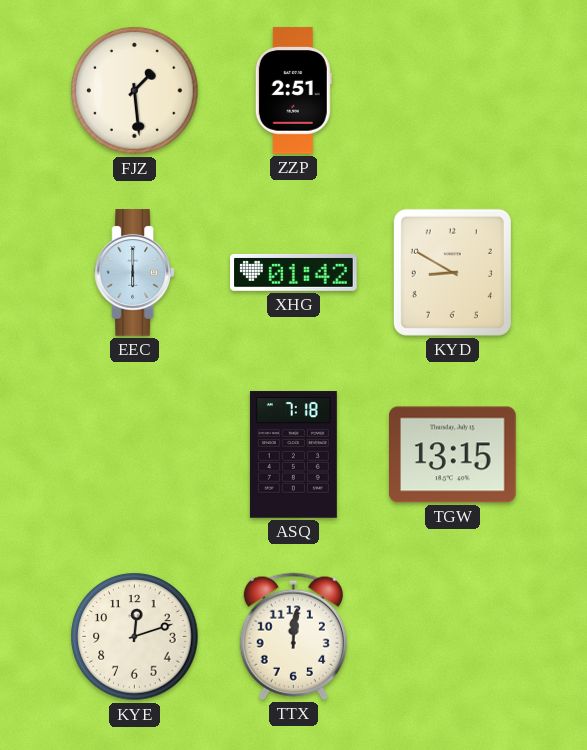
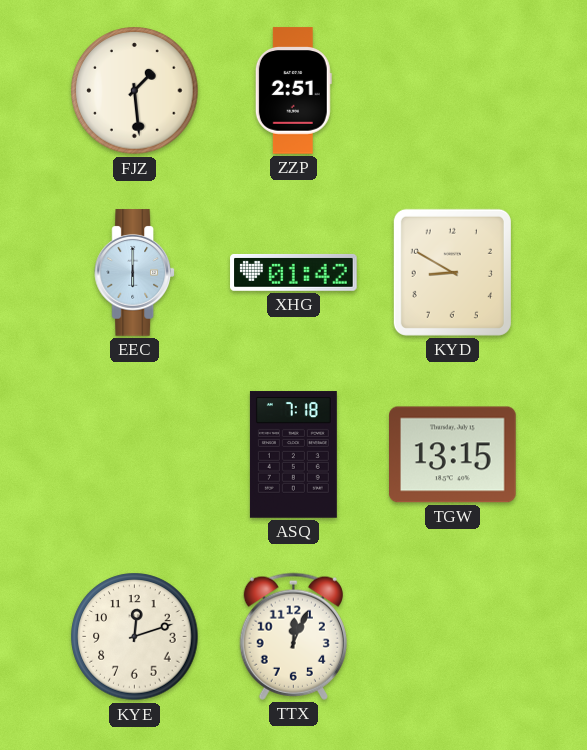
TTX: 12:01 -> 12:04 (293, 636)
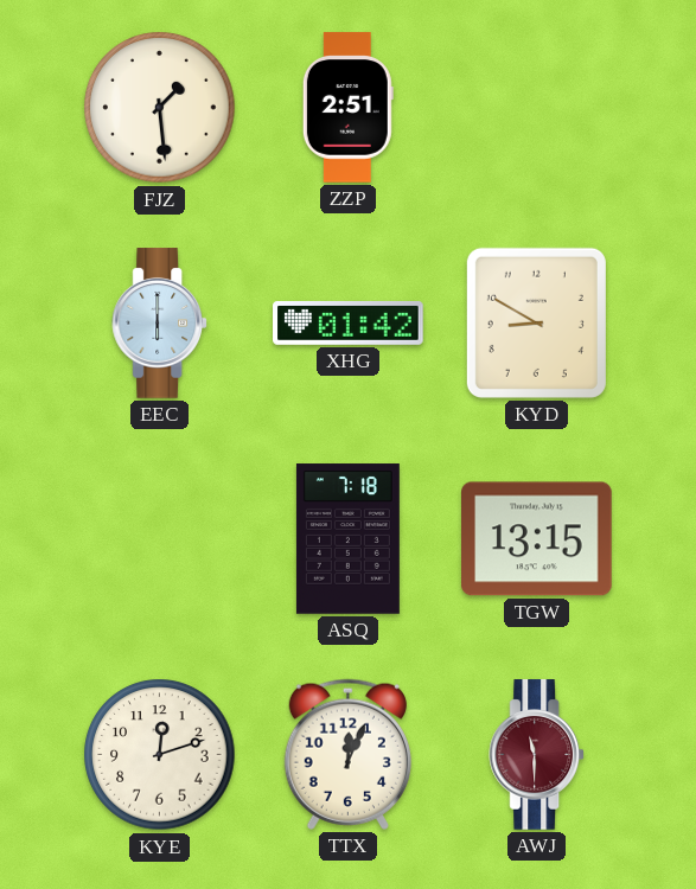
AWJ: none -> 11:30 (537, 755)
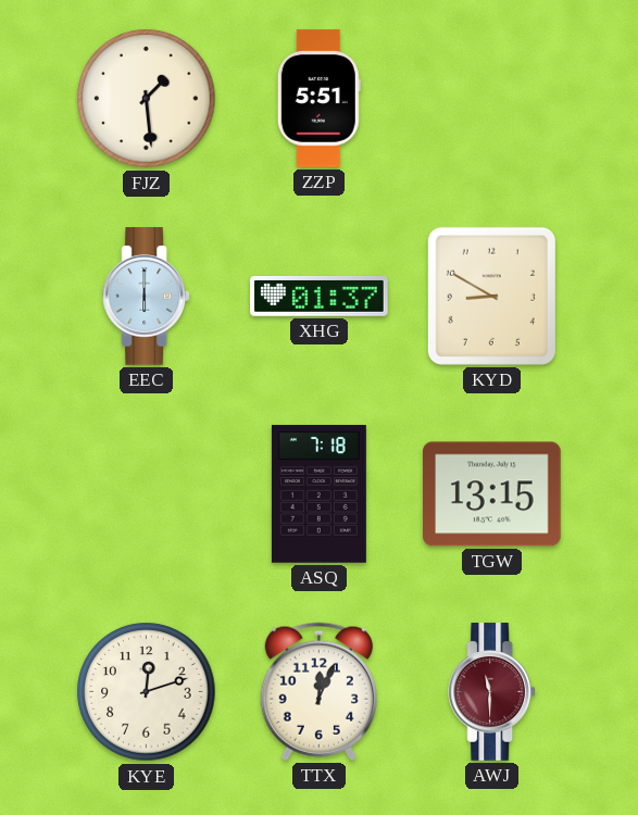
ZZP: 2:51 -> 5:51 (318, 99)
XHG: 01:42 -> 01:37 (320, 296)
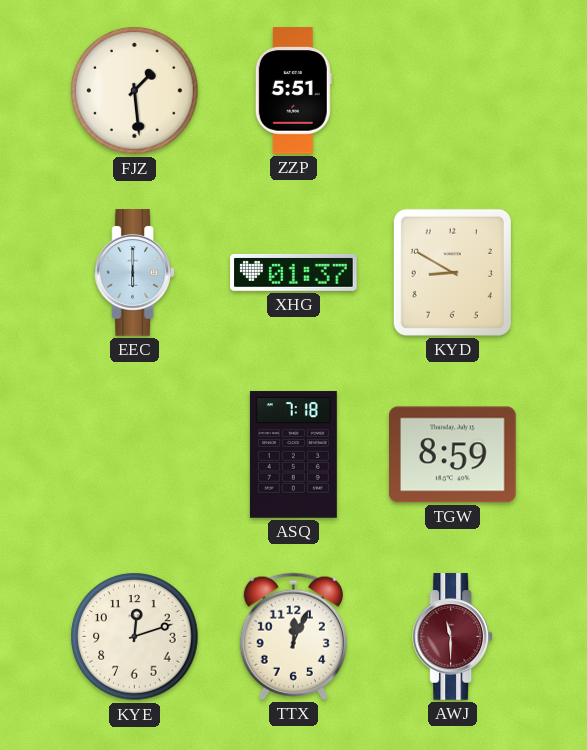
TGW: 13:15 -> 8:59 (453, 455)
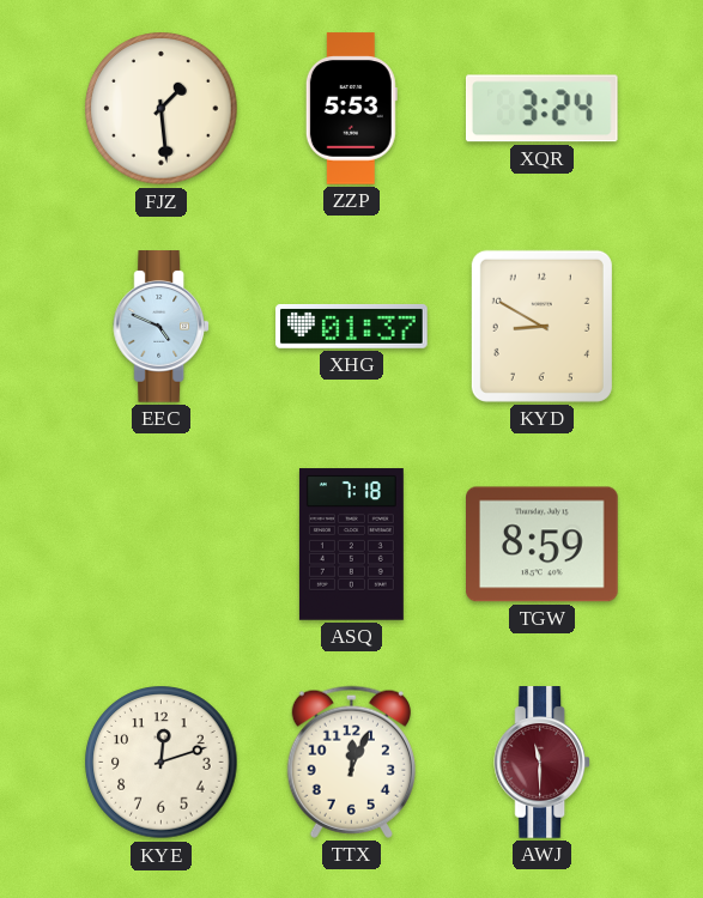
ZZP: 5:51 -> 5:53 (351, 109)
XQR: none -> 3:24 (541, 109)
EEC: 6:00 -> 4:49 (162, 327)
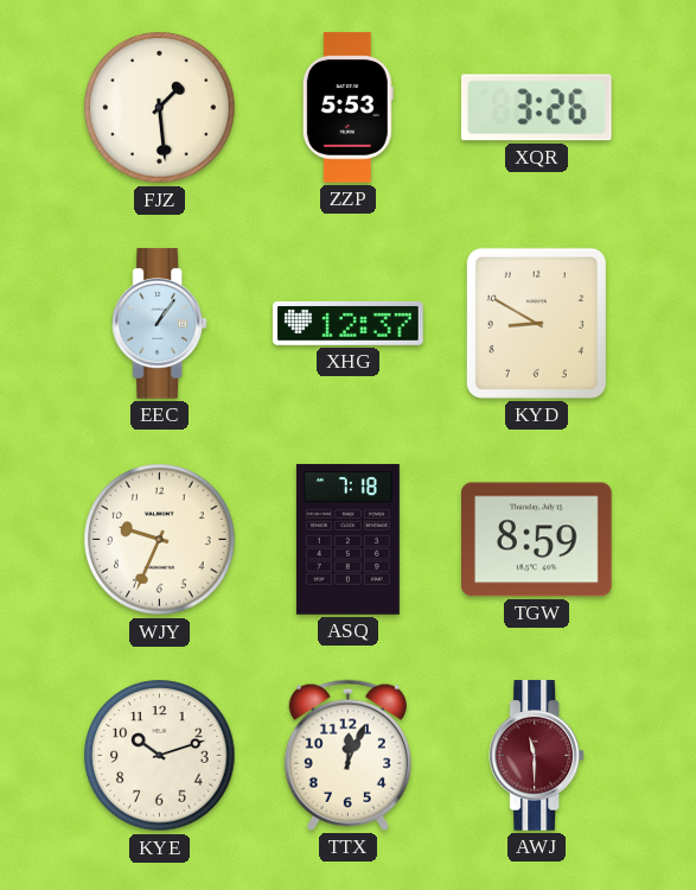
XQR: 3:24 -> 3:26 (536, 108)
EEC: 4:49 -> 1:06 (160, 324)
XHG: 01:37 -> 12:37 (349, 323)
WJY: none -> 9:34 (160, 540)
KYE: 12:12 -> 10:12 (160, 756)
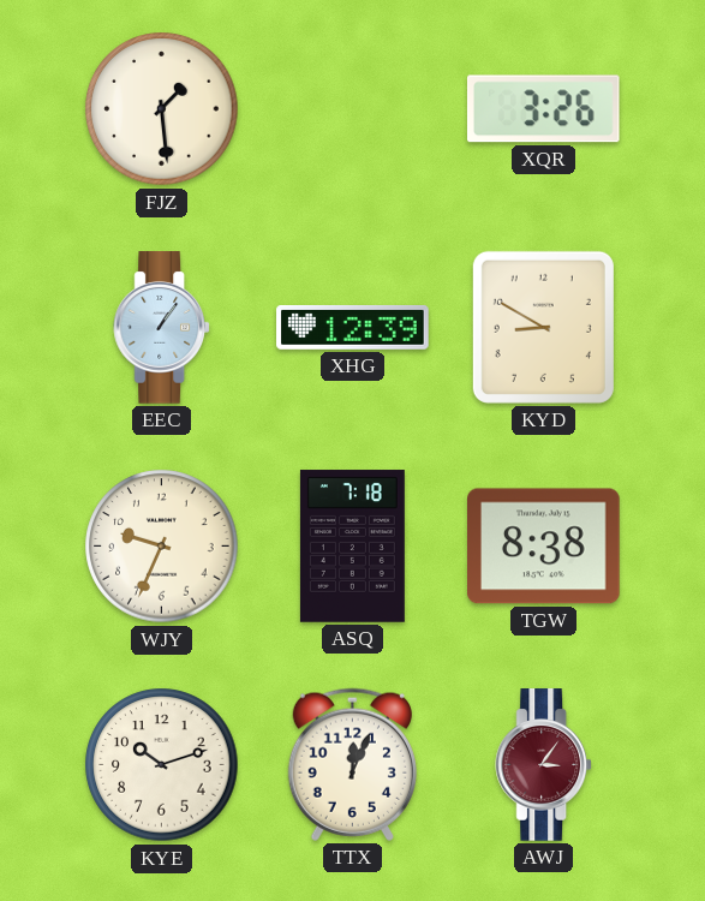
ZZP: 5:53 -> none (347, 108)
XHG: 12:37 -> 12:39 (353, 327)
TGW: 8:59 -> 8:38 (544, 547)
AWJ: 11:30 -> 3:06 (544, 765)
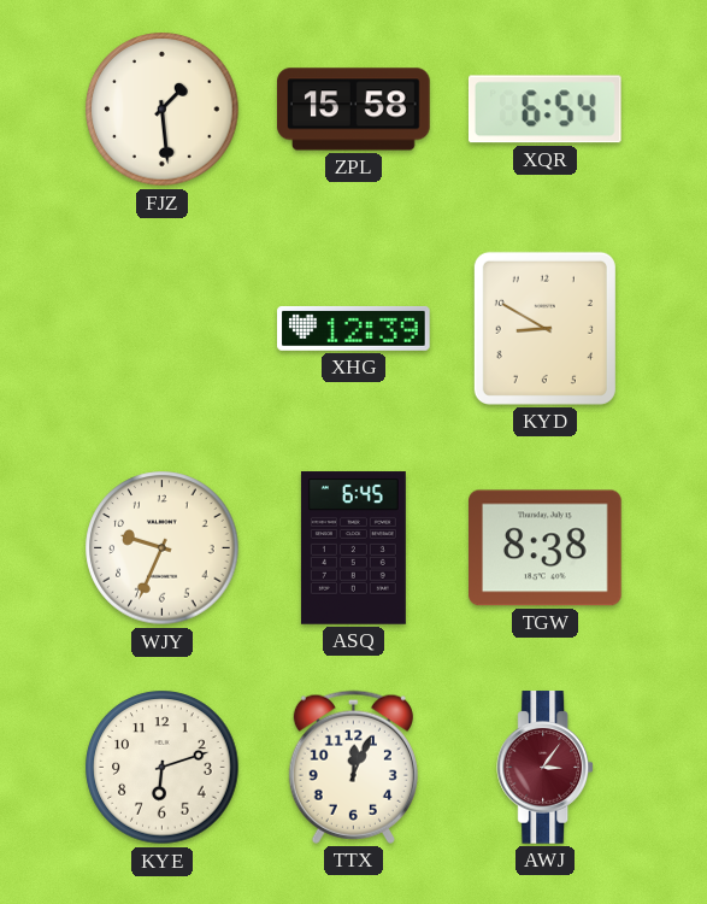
ZPL: none -> 15:58 (354, 110)
XQR: 3:26 -> 6:54 (544, 110)
EEC: 1:06 -> none (162, 328)
ASQ: 7:18 -> 6:45 (353, 548)
KYE: 10:12 -> 6:12 (163, 768)
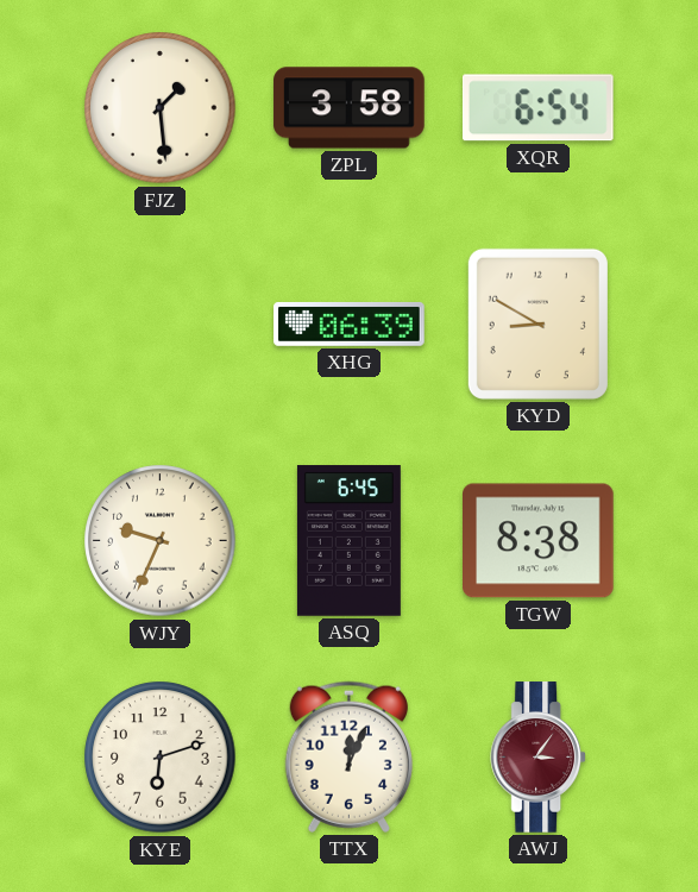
ZPL: 15:58 -> 3:58 (350, 108)
XHG: 12:39 -> 06:39 (350, 323)
